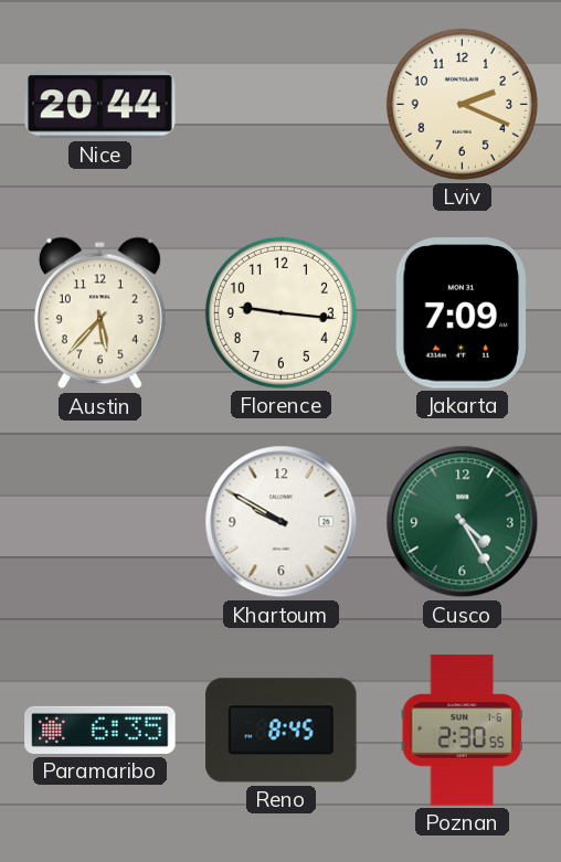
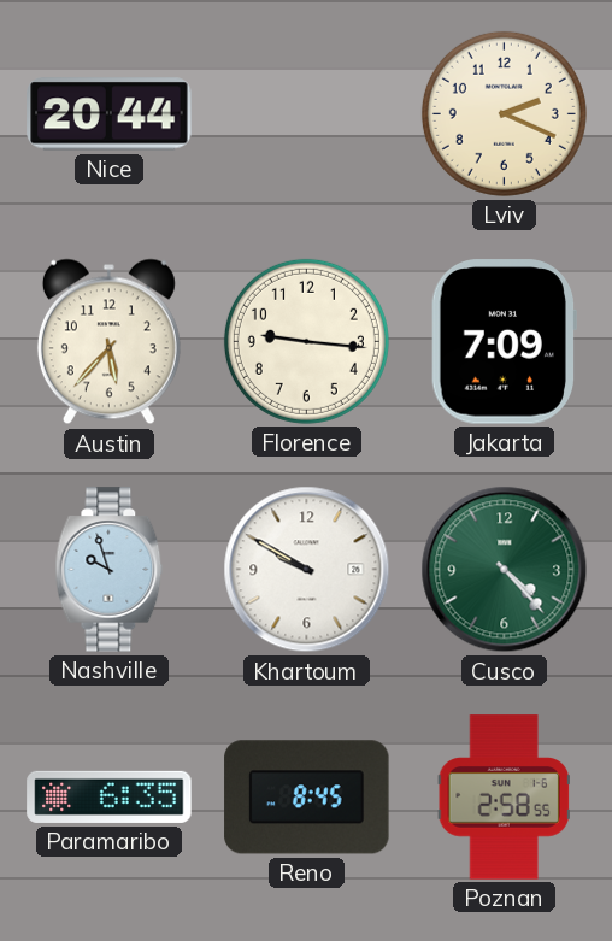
Nashville: none -> 9:57 (110, 570)
Cusco: 4:25 -> 4:23 (505, 570)
Poznan: 2:30 -> 2:58 (504, 798)
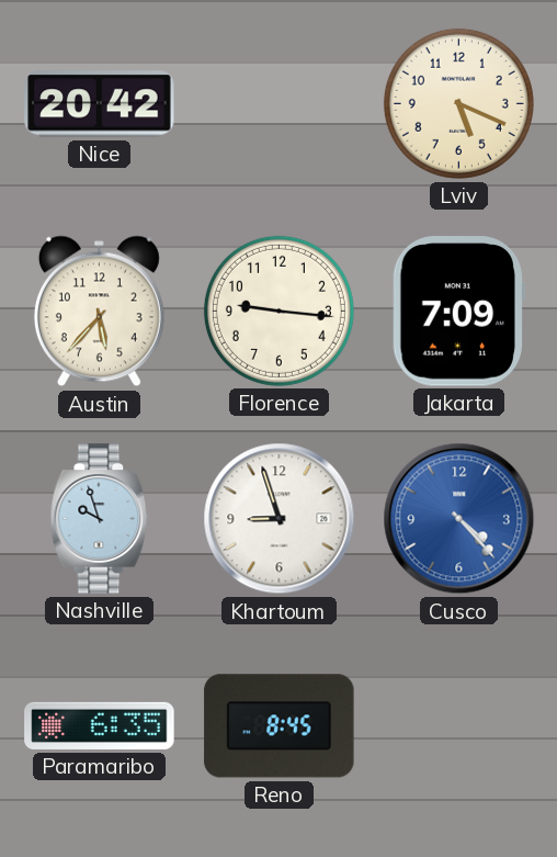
Nice: 20:44 -> 20:42 (100, 104)
Lviv: 2:19 -> 5:19 (458, 103)
Khartoum: 9:50 -> 8:57 (280, 519)
Cusco dial: green -> blue (459, 519)
Poznan: 2:58 -> none (504, 798)
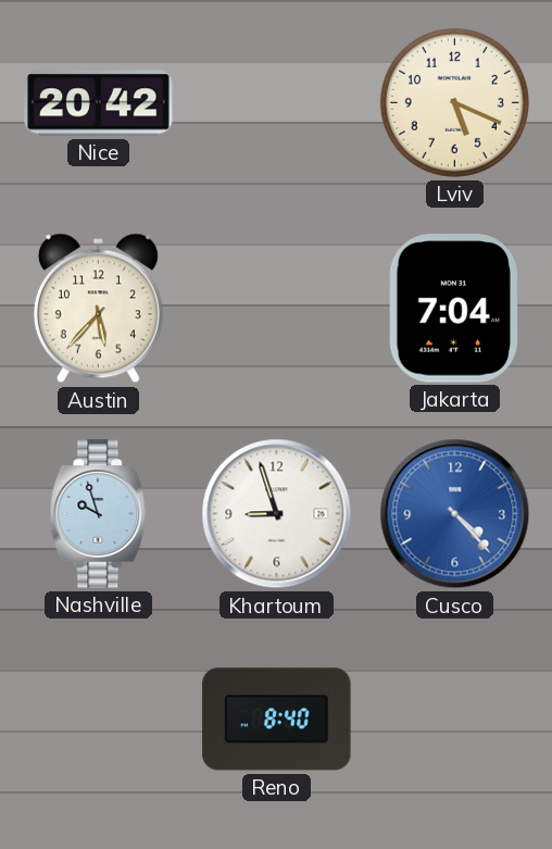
Florence: 9:16 -> none (278, 311)
Jakarta: 7:09 -> 7:04 (453, 309)
Paramaribo: 6:35 -> none (100, 725)
Reno: 8:45 -> 8:40 (277, 720)
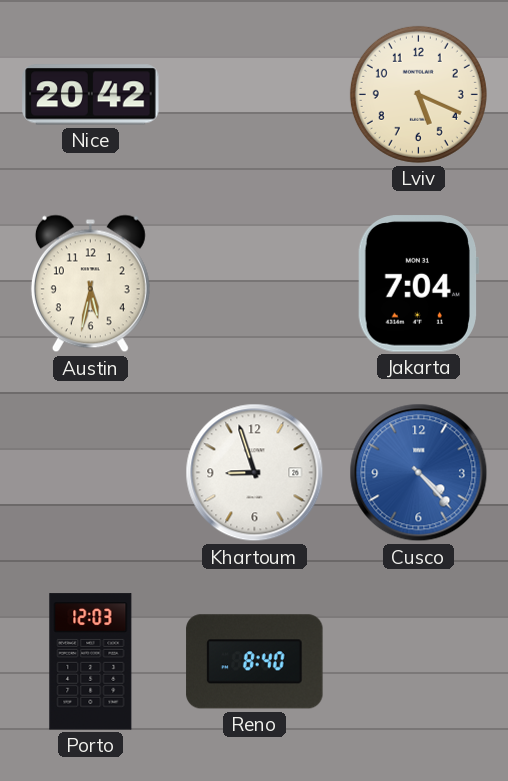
Austin: 5:37 -> 5:32 (90, 284)
Nashville: 9:57 -> none (99, 514)
Porto: none -> 12:03 (91, 662)
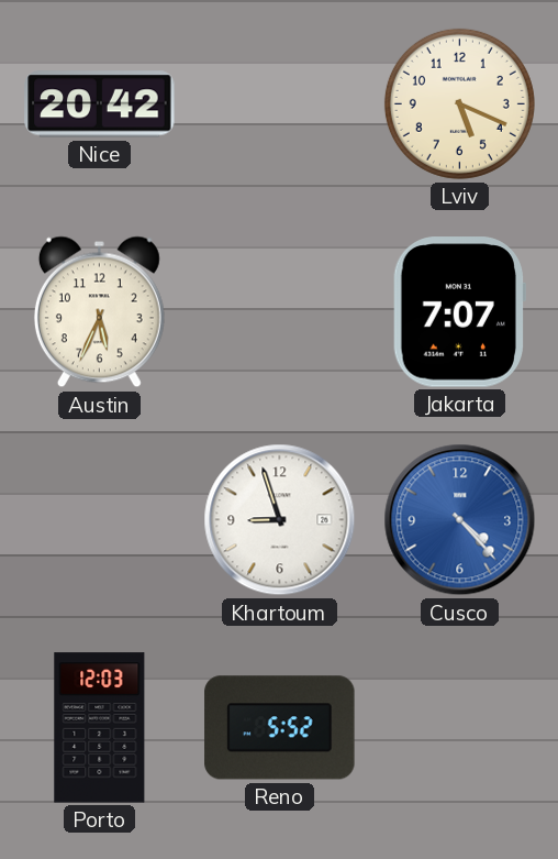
Austin: 5:32 -> 5:34 (99, 312)
Jakarta: 7:04 -> 7:07 (458, 312)
Reno: 8:40 -> 5:52 (280, 728)
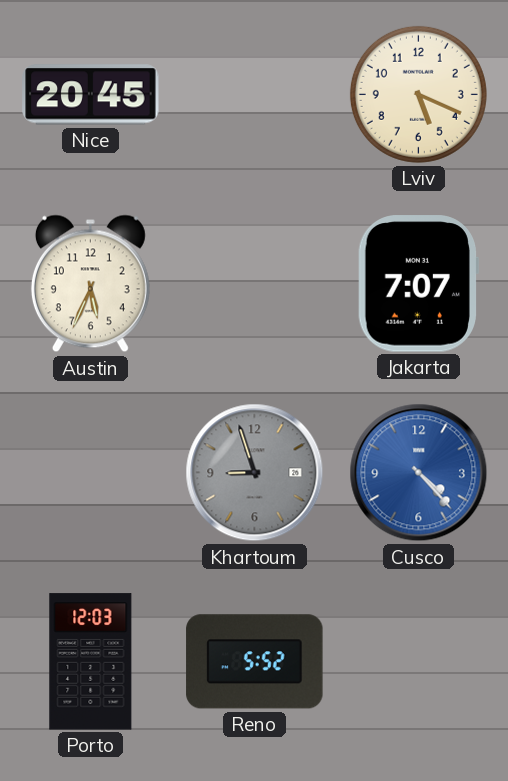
Nice: 20:42 -> 20:45 (91, 95)
Khartoum dial: white -> grey (255, 473)
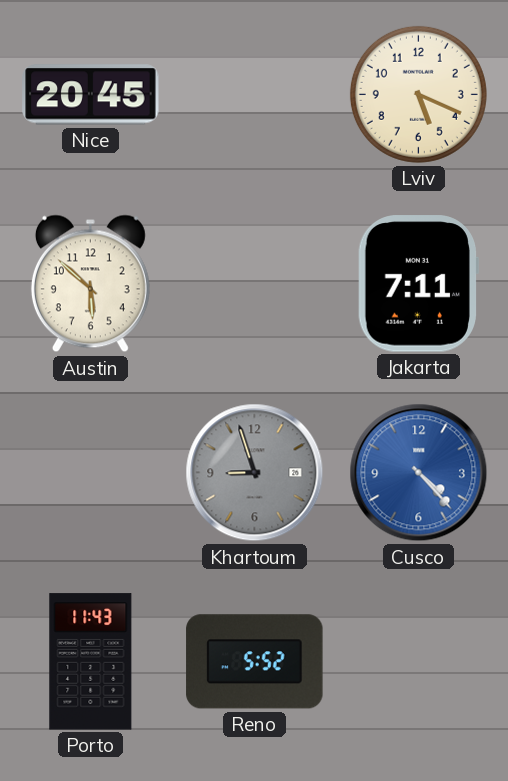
Austin: 5:34 -> 5:52 (90, 284)
Jakarta: 7:07 -> 7:11 (417, 284)
Porto: 12:03 -> 11:43 (91, 662)
